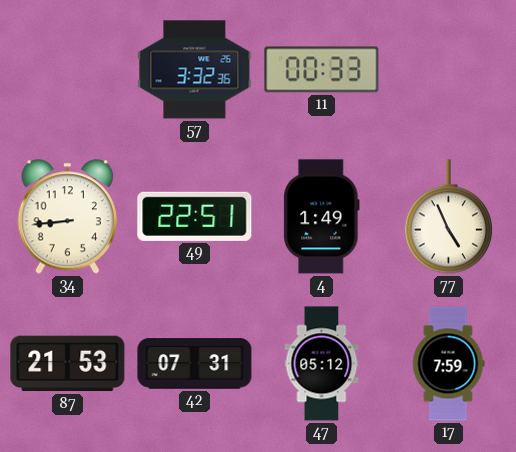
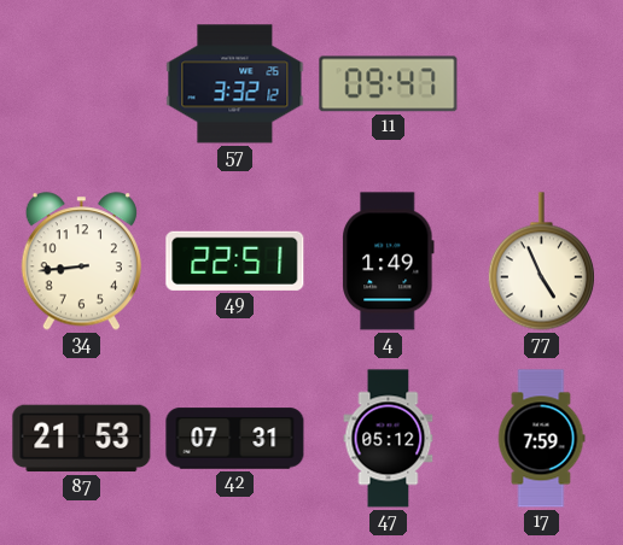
57: 3:32:36 -> 3:32:12 (235, 84)
11: 00:33 -> 09:47 (389, 84)
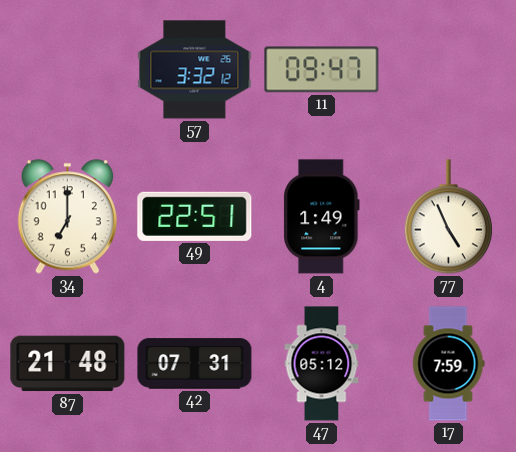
34: 8:44 -> 7:00 (67, 217)
87: 21:53 -> 21:48 (68, 364)
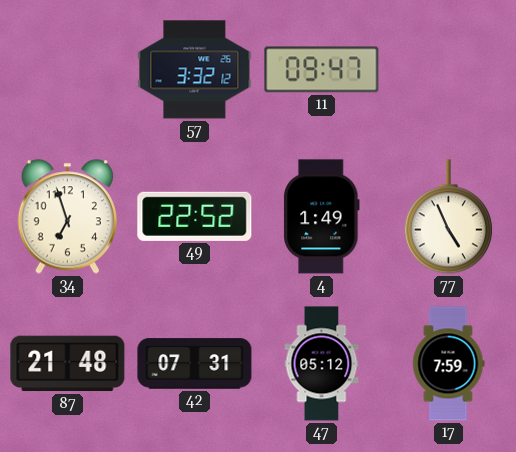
34: 7:00 -> 6:57 (67, 217)
49: 22:51 -> 22:52 (195, 216)
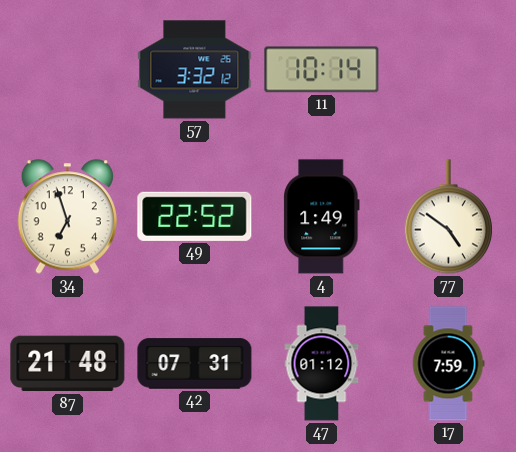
11: 09:47 -> 10:14 (322, 70)
77: 4:56 -> 4:51 (448, 217)
47: 05:12 -> 01:12 (322, 364)
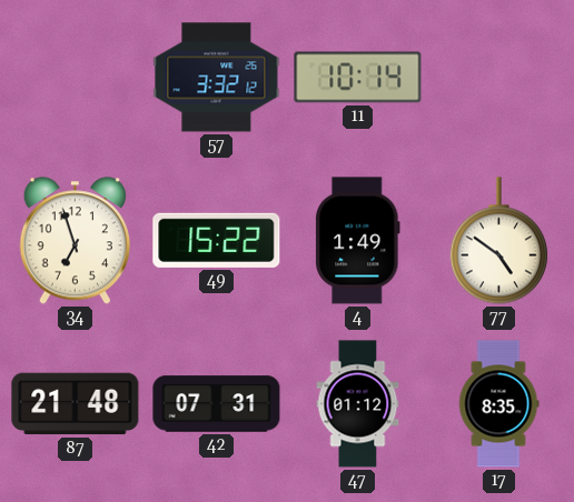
49: 22:52 -> 15:22 (217, 240)
17: 7:59 -> 8:35 (498, 404)
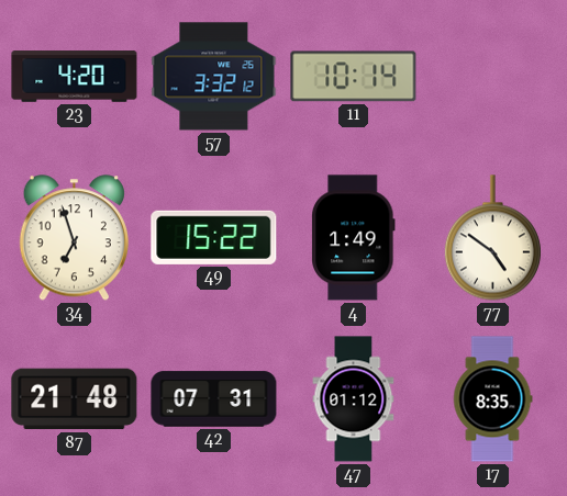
23: none -> 4:20 (75, 77)
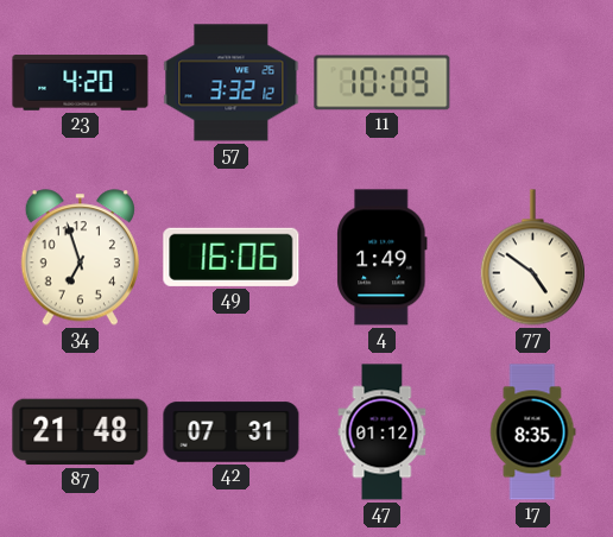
11: 10:14 -> 10:09 (383, 83)
49: 15:22 -> 16:06 (232, 257)
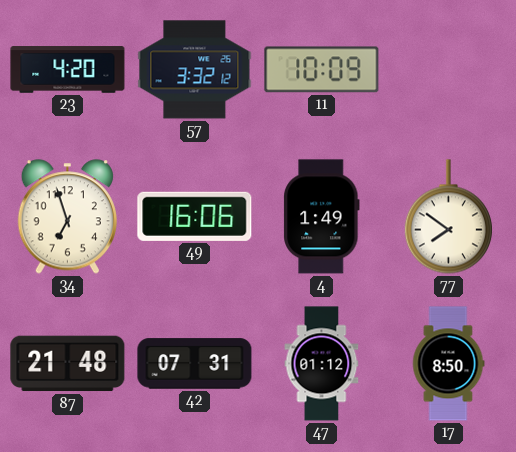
77: 4:51 -> 7:51 (448, 217)
17: 8:35 -> 8:50 (448, 364)
